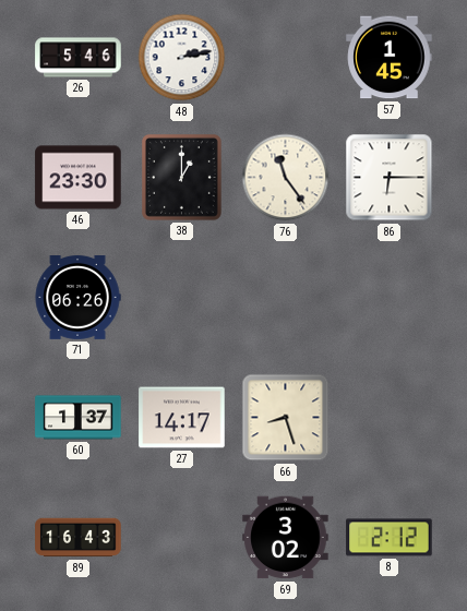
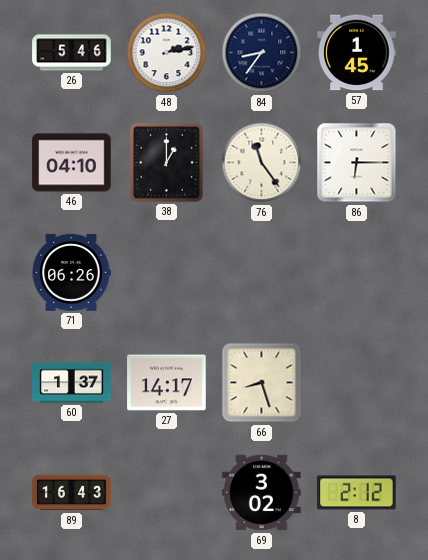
84: none -> 8:36 (262, 53)
46: 23:30 -> 04:10 (72, 163)
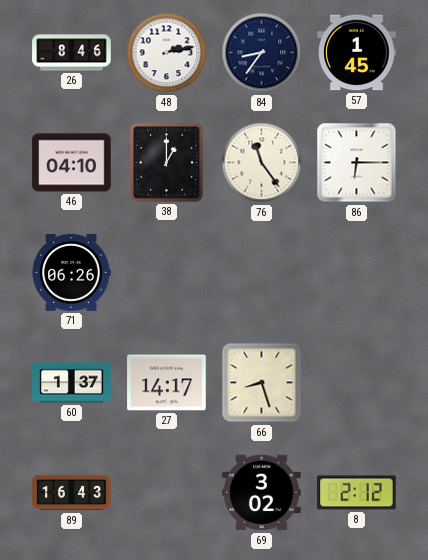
26: 5:46 -> 8:46 (72, 53)
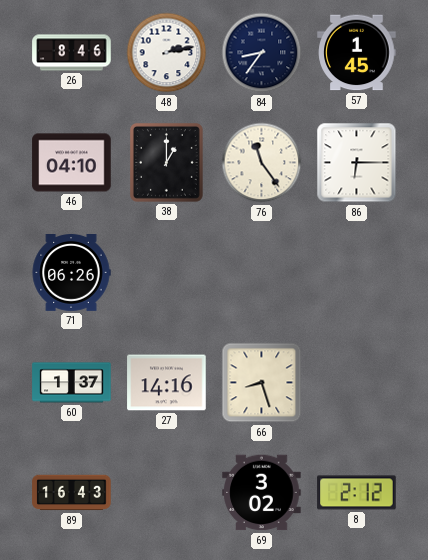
27: 14:17 -> 14:16 (167, 383)
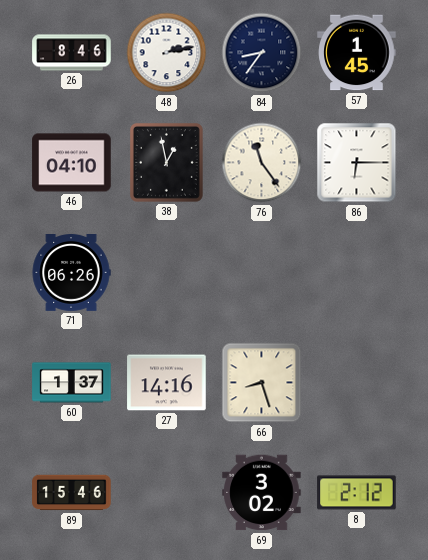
38: 1:00 -> 12:58 (166, 162)
89: 16:43 -> 15:46 (72, 493)
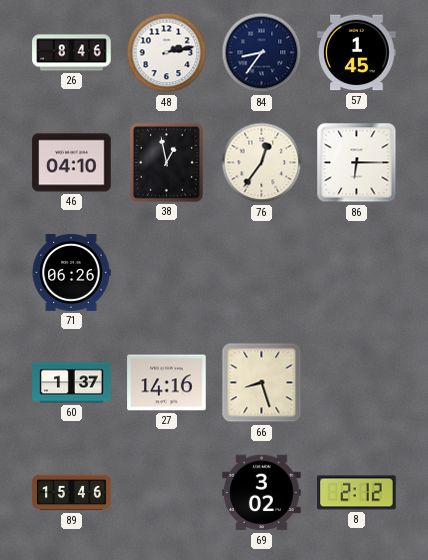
76: 11:24 -> 12:36 (262, 163)
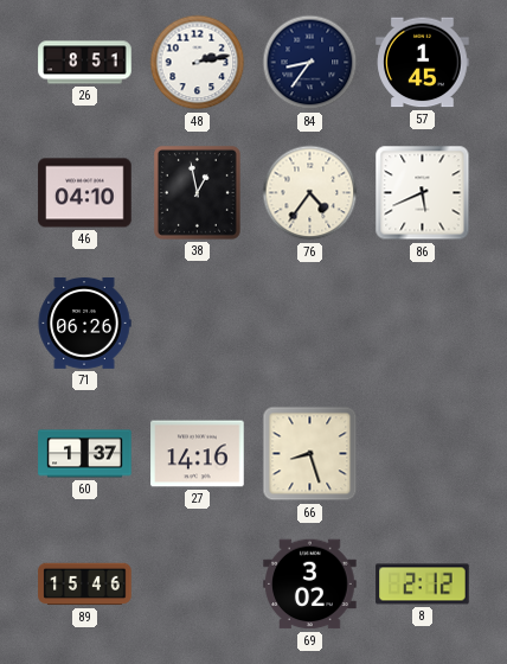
26: 8:46 -> 8:51 (85, 63)
76: 12:36 -> 4:36 (310, 193)
86: 6:15 -> 5:41 (423, 193)
